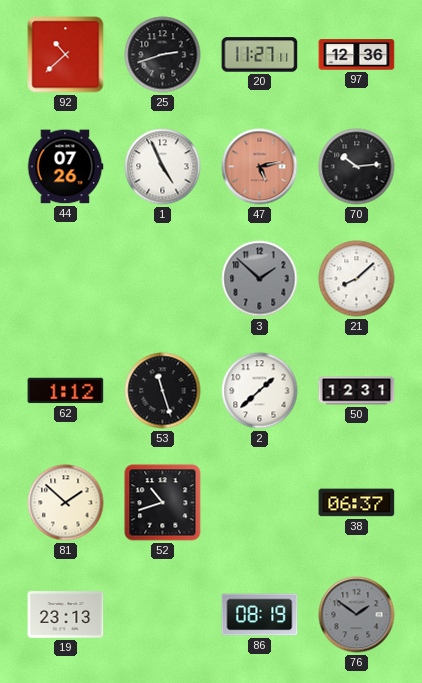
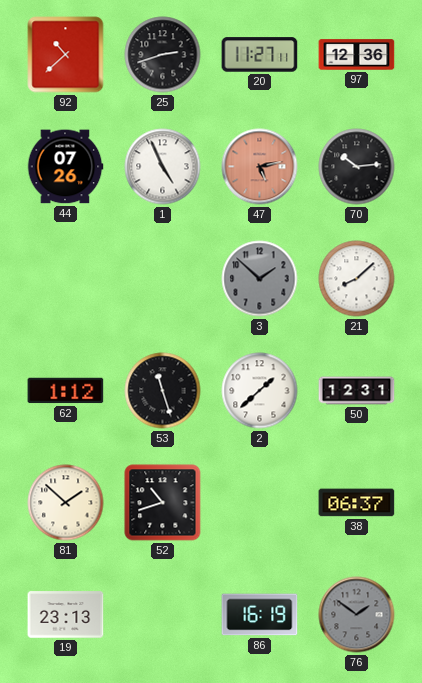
86: 08:19 -> 16:19 (260, 615)
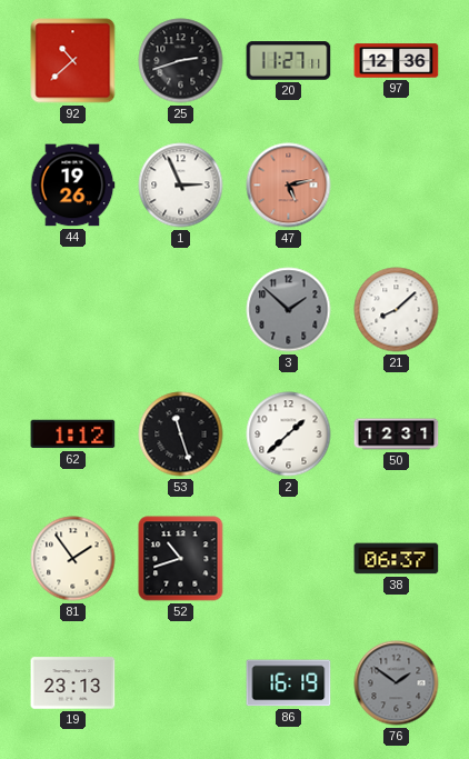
44: 07:26 -> 19:26 (72, 186)
1: 4:56 -> 2:56 (181, 186)
70: 10:14 -> none (357, 167)
81: 1:52 -> 1:54 (73, 559)
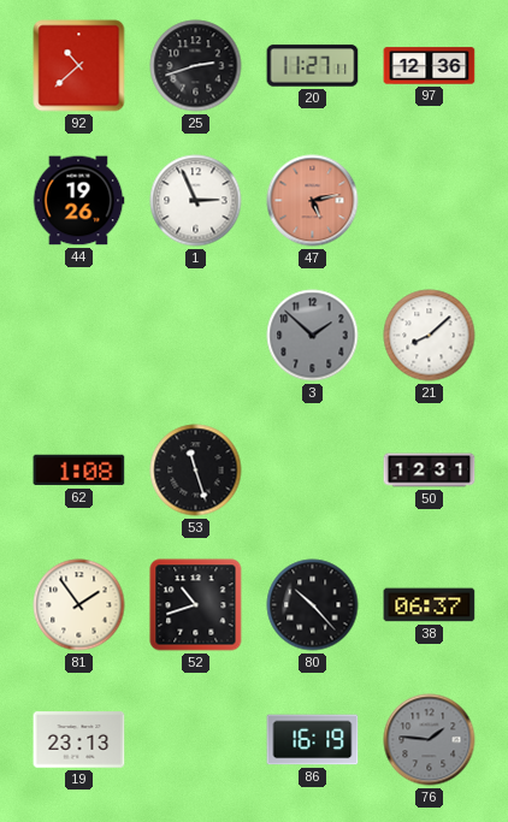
62: 1:12 -> 1:08 (79, 471)
2: 1:38 -> none (289, 435)
80: none -> 10:23 (313, 605)
76: 1:51 -> 1:46 (430, 740)
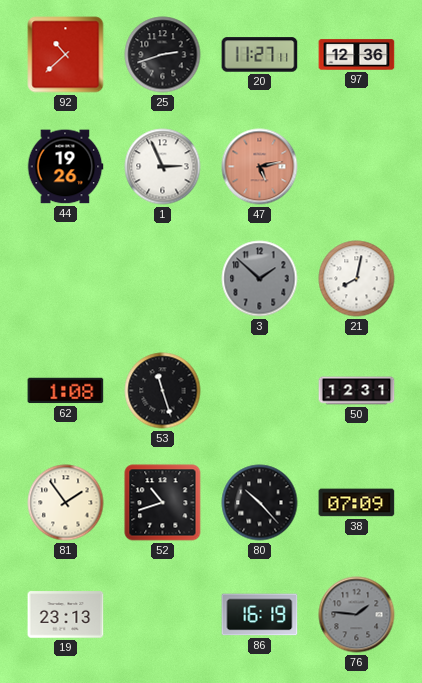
21: 8:08 -> 8:02 (357, 279)
38: 06:37 -> 07:09 (357, 503)
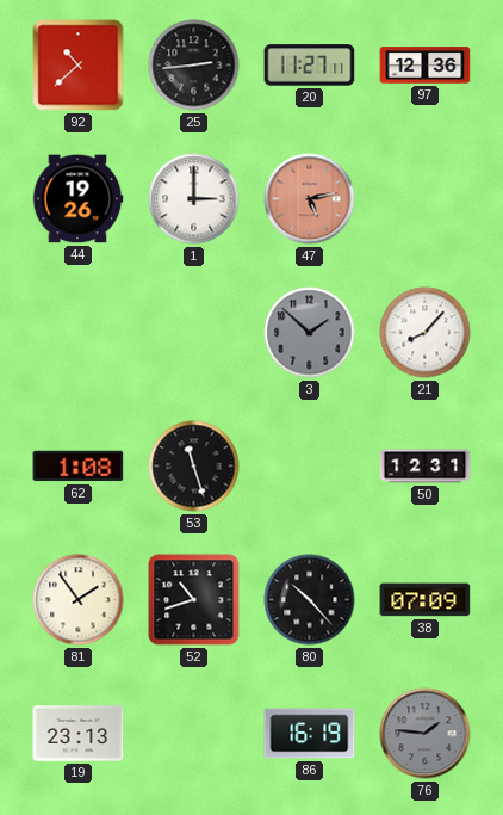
25: 2:42 -> 2:44 (194, 66)
1: 2:56 -> 3:00 (194, 199)
21: 8:02 -> 8:07 (426, 333)
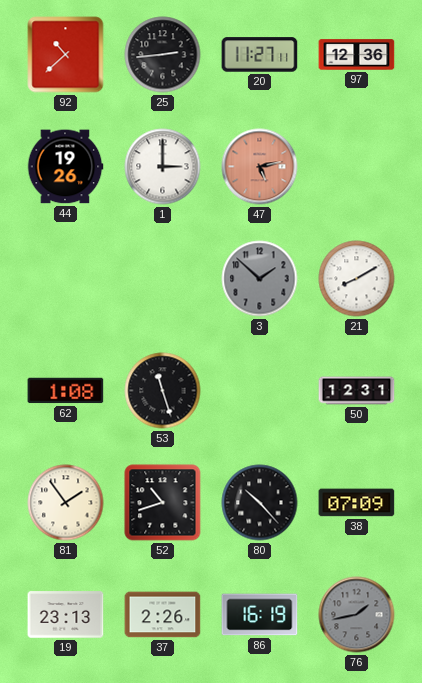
21: 8:07 -> 8:10 (357, 279)
37: none -> 2:26 (163, 615)
76: 1:46 -> 1:43 (357, 615)
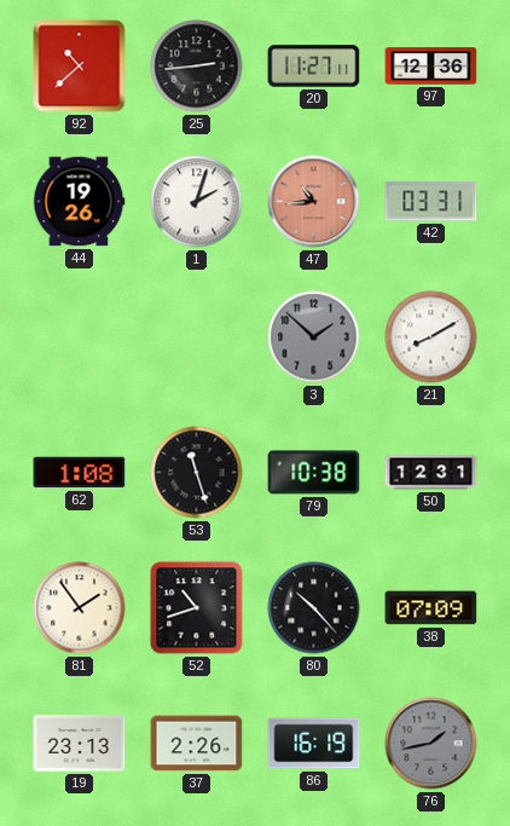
1: 3:00 -> 2:03 (197, 202)
47: 5:13 -> 10:44 (314, 202)
42: none -> 03:31 (431, 202)
79: none -> 10:38 (314, 473)
